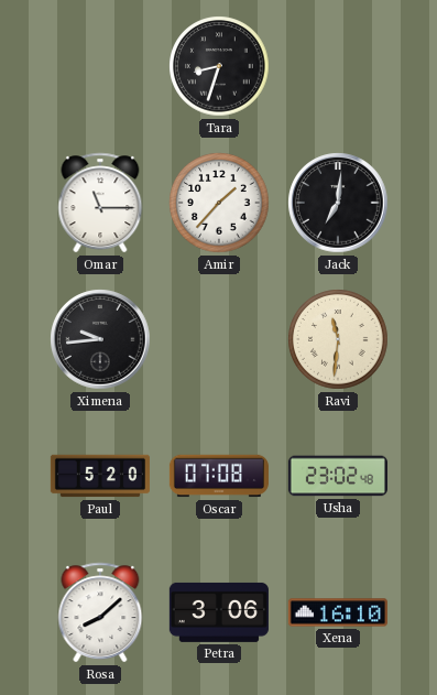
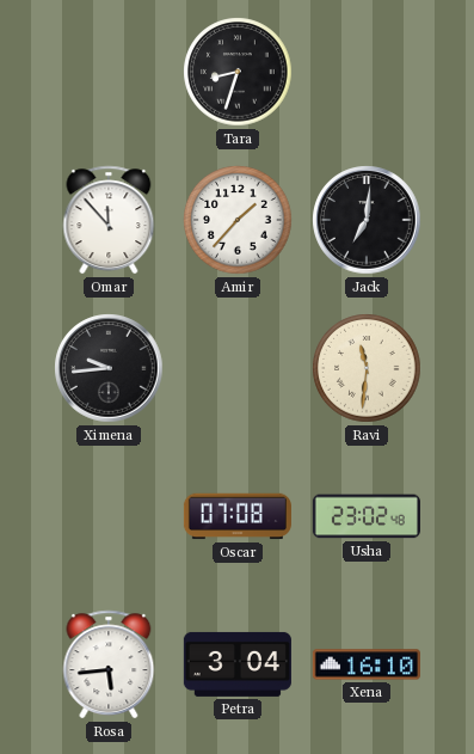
Omar: 11:15 -> 11:53 (109, 220)
Paul: 5:20 -> none (100, 476)
Rosa: 8:08 -> 5:44 (109, 664)
Petra: 3:06 -> 3:04 (238, 664)
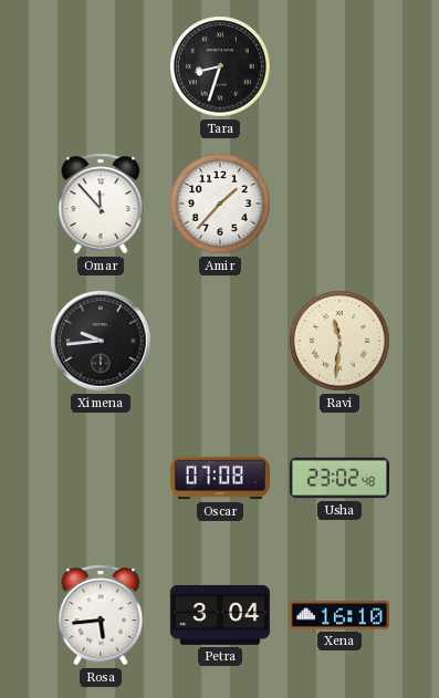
Jack: 7:01 -> none (367, 220)
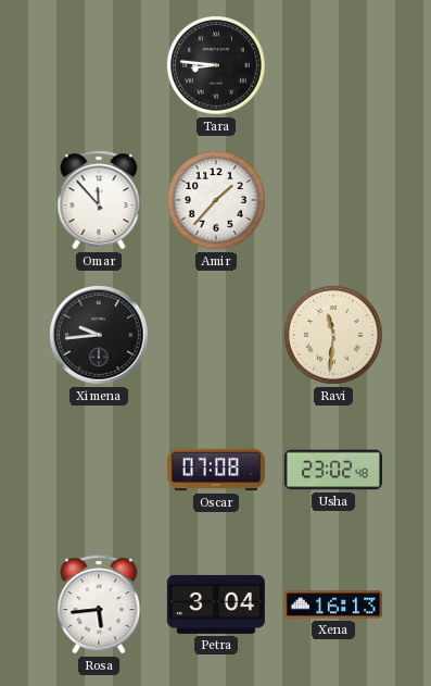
Tara: 8:33 -> 8:46 (216, 65)
Xena: 16:10 -> 16:13 (333, 604)
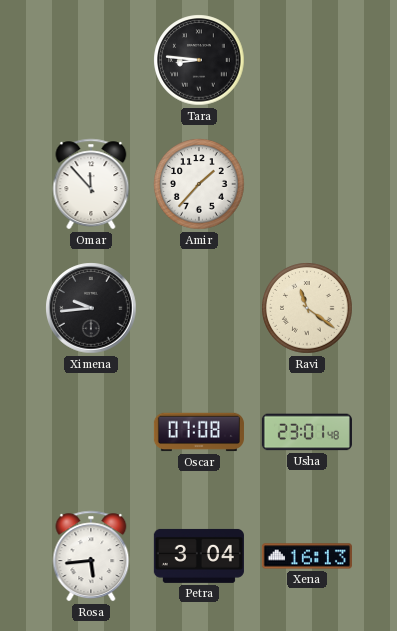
Ravi: 11:31 -> 11:21 (307, 308)
Usha: 23:02 -> 23:01 (307, 432)
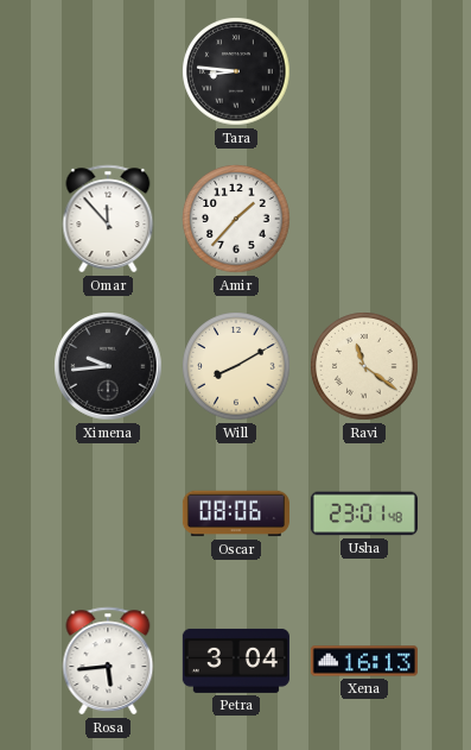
Will: none -> 8:10 (236, 366)
Oscar: 07:08 -> 08:06 (236, 513)
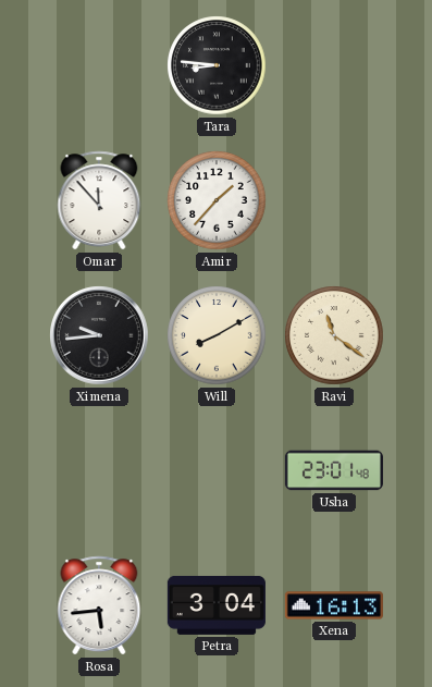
Oscar: 08:06 -> none (236, 513)
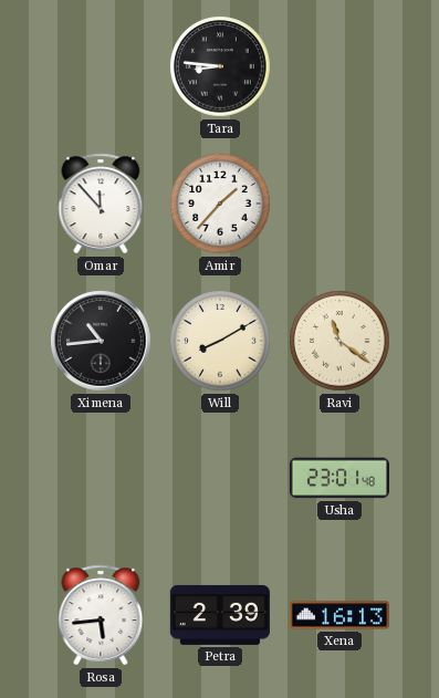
Ximena: 9:44 -> 10:44 (101, 341)
Petra: 3:04 -> 2:39 (220, 615)
